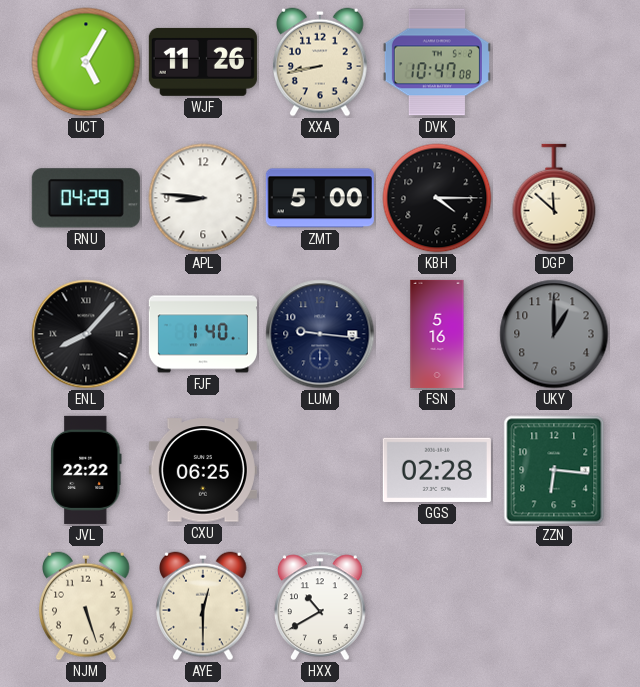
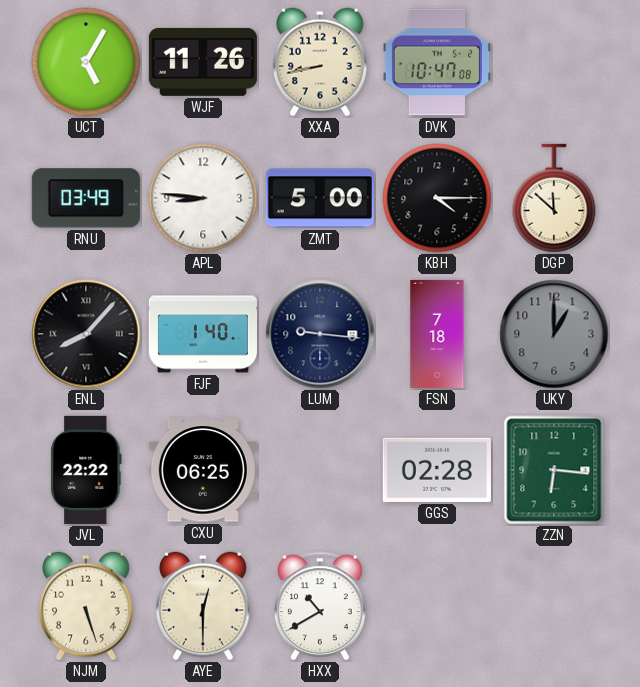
RNU: 04:29 -> 03:49 (86, 198)
FSN: 5:16 -> 7:18 (437, 334)
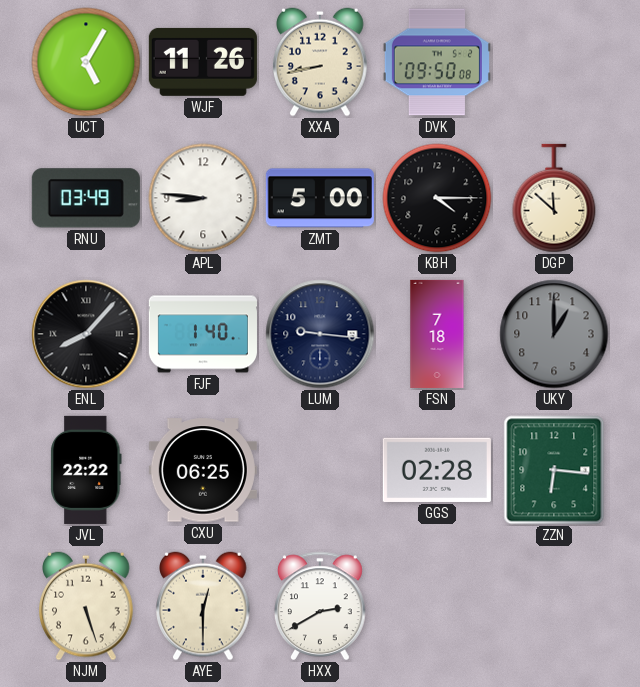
DVK: 10:47 -> 09:50 (437, 62)
HXX: 10:40 -> 2:40 (320, 606)
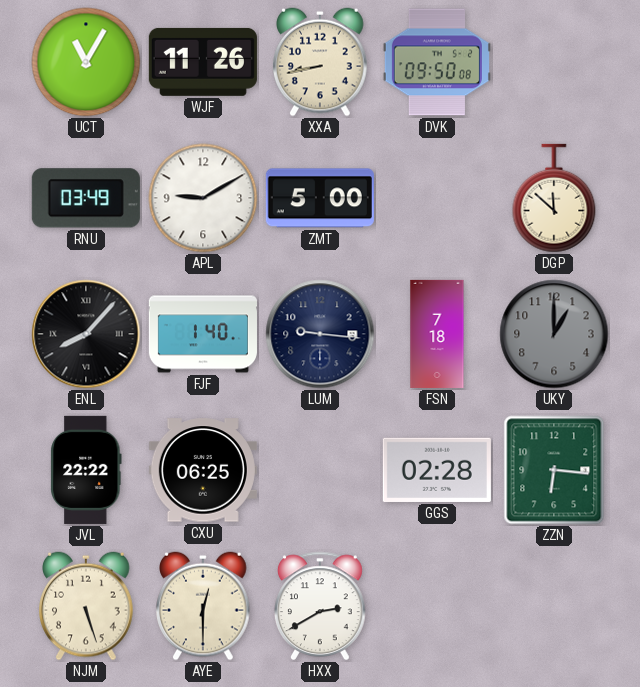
UCT: 5:05 -> 11:05 (86, 62)
APL: 8:46 -> 9:10 (203, 198)
KBH: 4:15 -> none (437, 198)
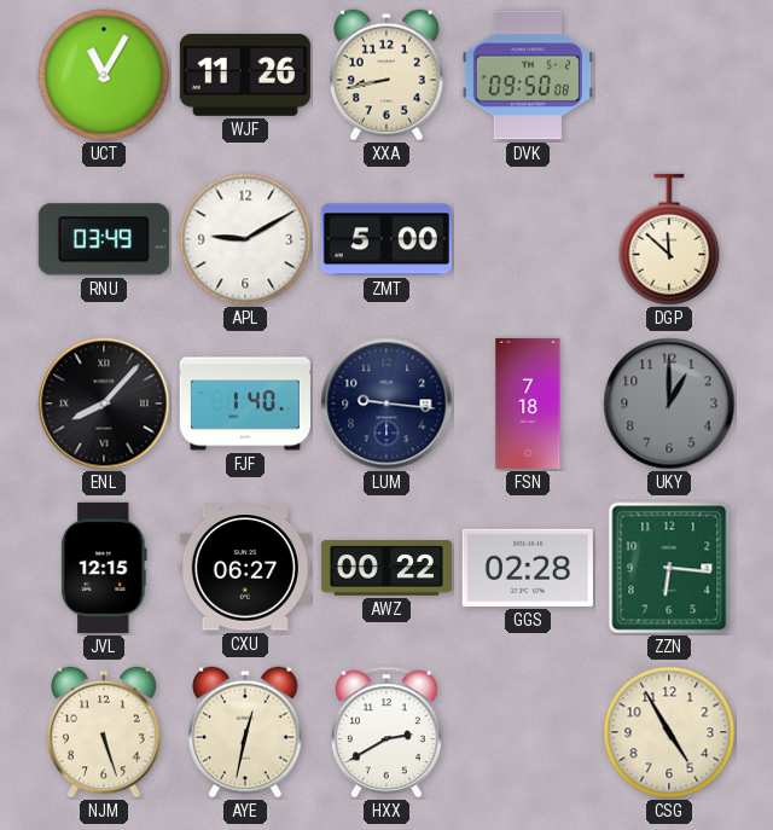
JVL: 22:22 -> 12:15 (104, 568)
CXU: 06:25 -> 06:27 (245, 568)
AWZ: none -> 00:22 (386, 568)
AYE: 12:30 -> 12:32 (246, 732)
CSG: none -> 4:55 (669, 732)
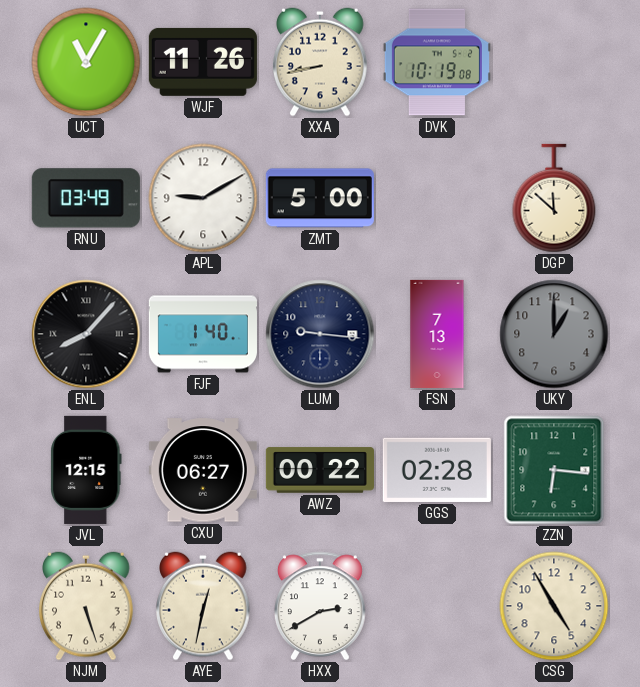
DVK: 09:50 -> 10:19 (437, 62)
FSN: 7:18 -> 7:13 (437, 334)
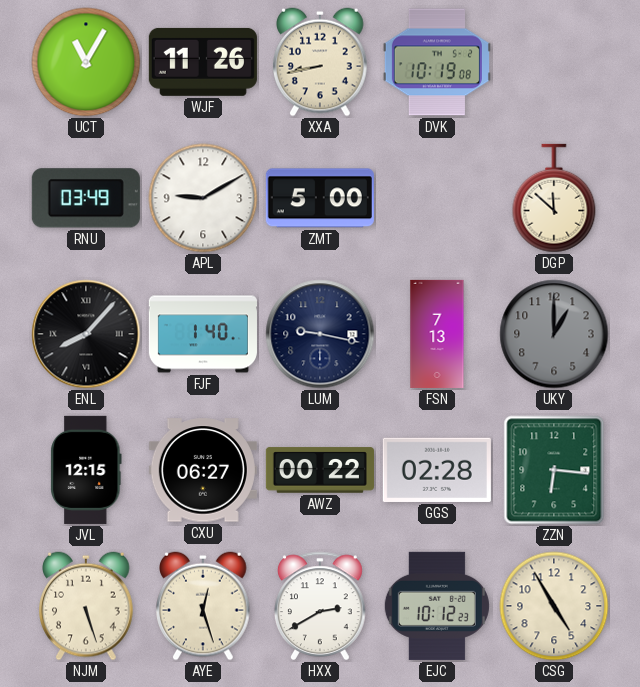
LUM: 9:16 -> 9:17 (320, 334)
AYE: 12:32 -> 12:27 (204, 606)
EJC: none -> 10:12 (437, 606)
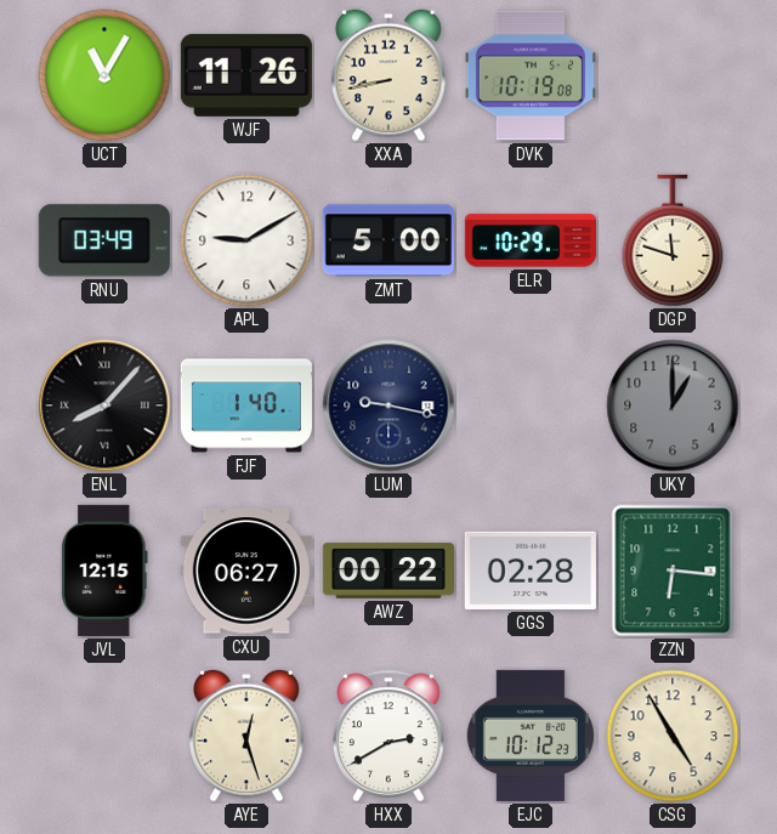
ELR: none -> 10:29 (531, 240)
DGP: 11:52 -> 11:48 (673, 240)
FSN: 7:13 -> none (437, 334)
NJM: 5:27 -> none (87, 606)
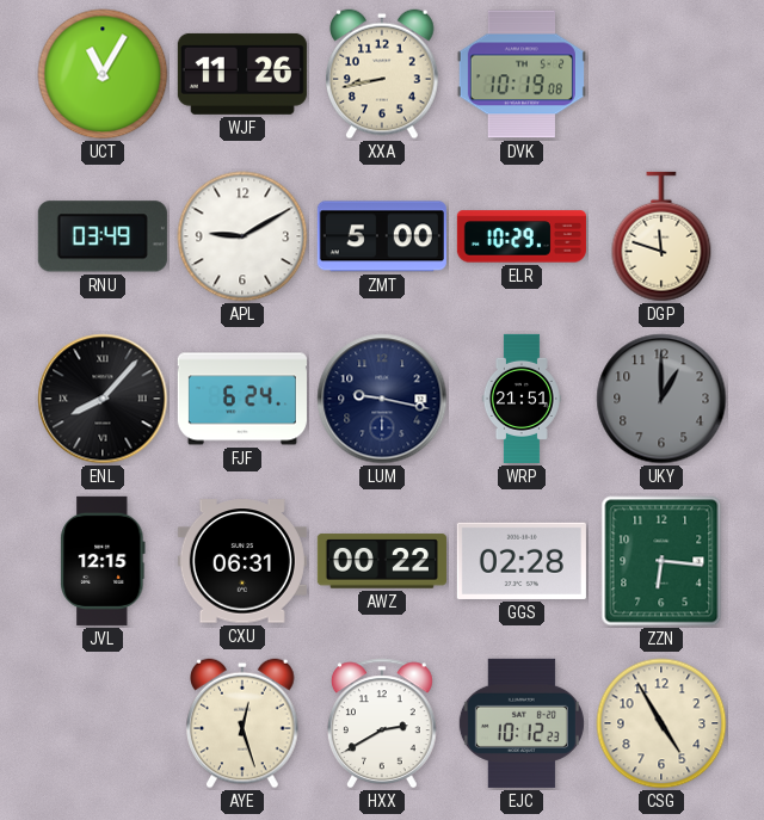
FJF: 1:40 -> 6:24 (242, 399)
WRP: none -> 21:51 (522, 399)
CXU: 06:27 -> 06:31 (242, 561)
